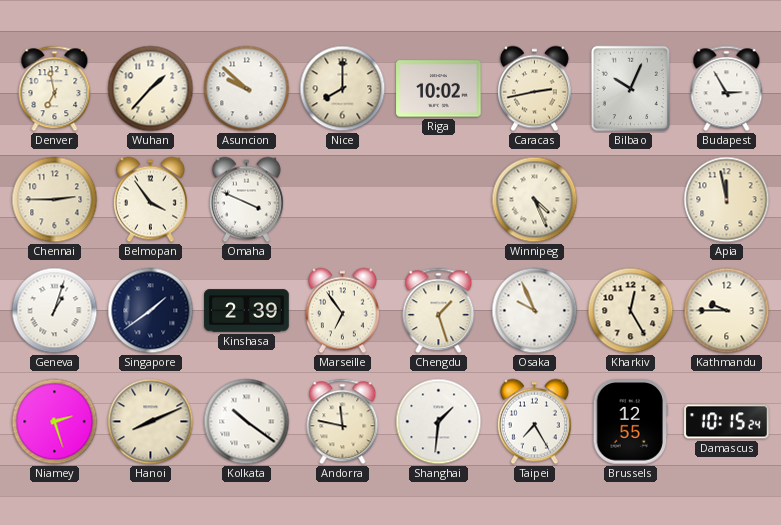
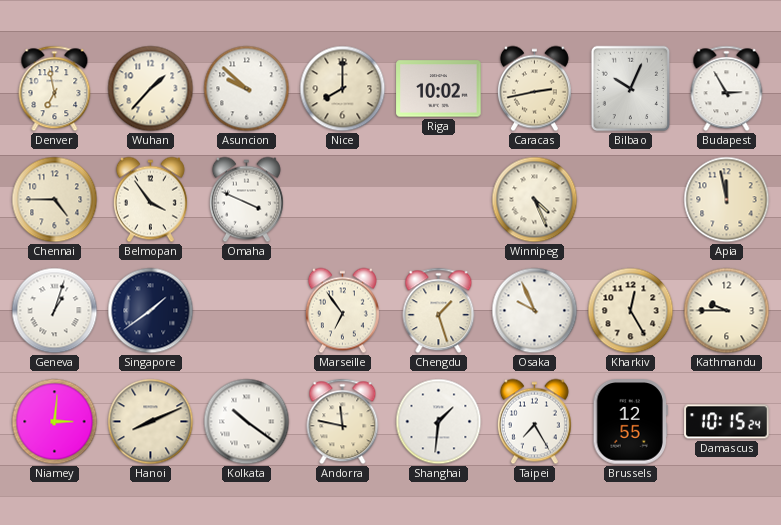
Chennai: 2:45 -> 4:45 (55, 200)
Kinshasa: 2:39 -> none (247, 311)
Niamey: 2:27 -> 3:01 (55, 422)
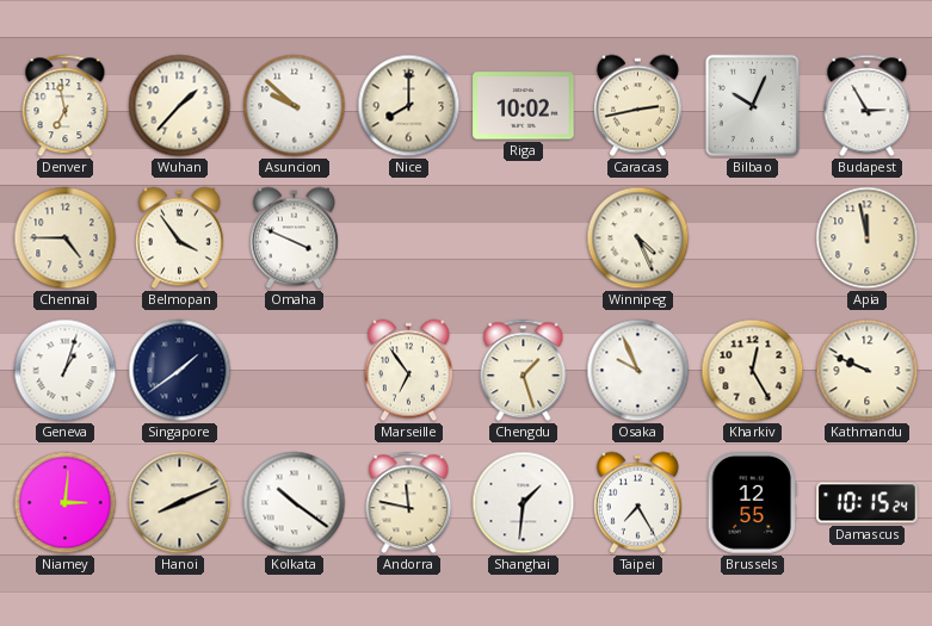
Kathmandu: 9:45 -> 9:49 (868, 371)
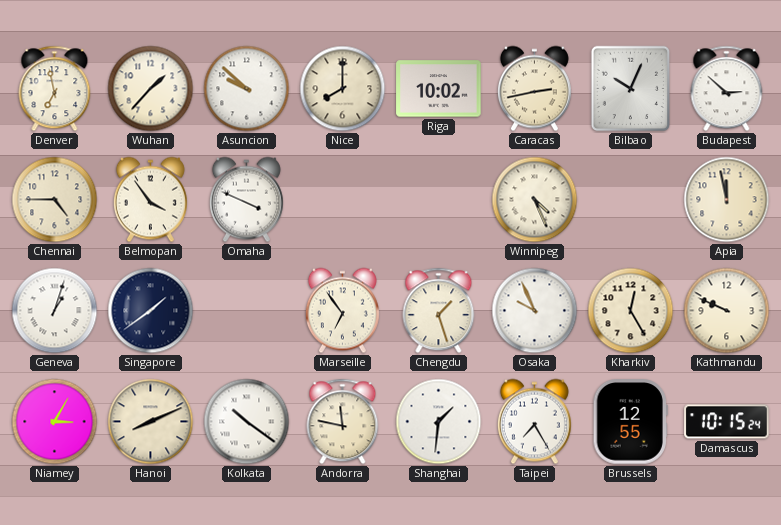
Budapest: 2:55 -> 2:52 (727, 89)
Niamey: 3:01 -> 3:05 (55, 422)
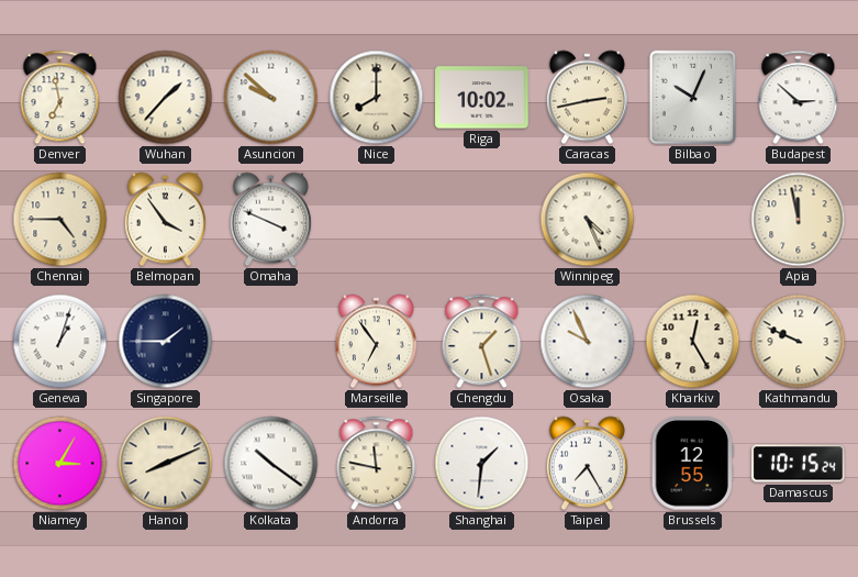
Singapore: 1:39 -> 1:45 (166, 342)
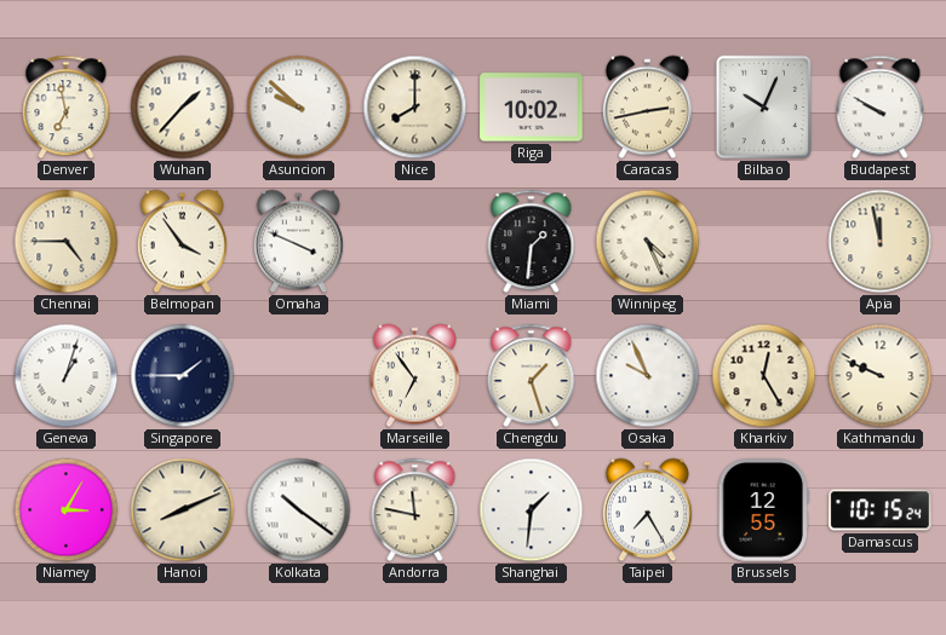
Budapest: 2:52 -> 9:50 (881, 108)
Miami: none -> 1:31 (532, 242)
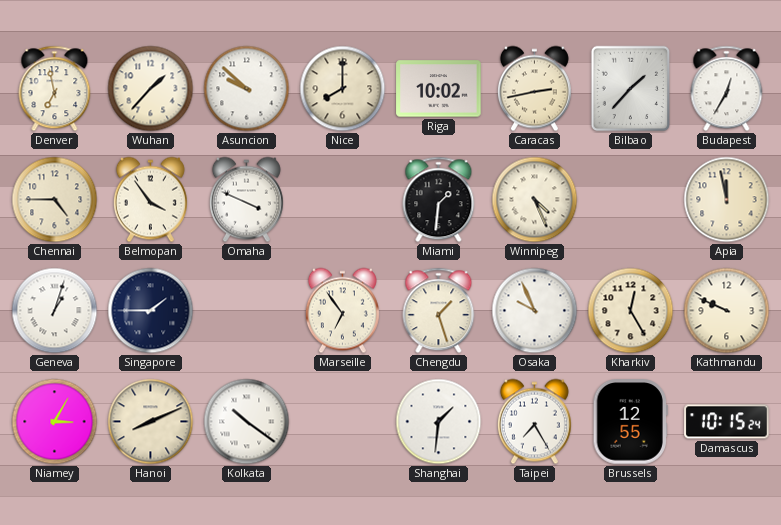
Bilbao: 10:04 -> 1:37 (631, 89)
Budapest: 9:50 -> 12:35 (727, 89)
Andorra: 11:47 -> none (415, 510)
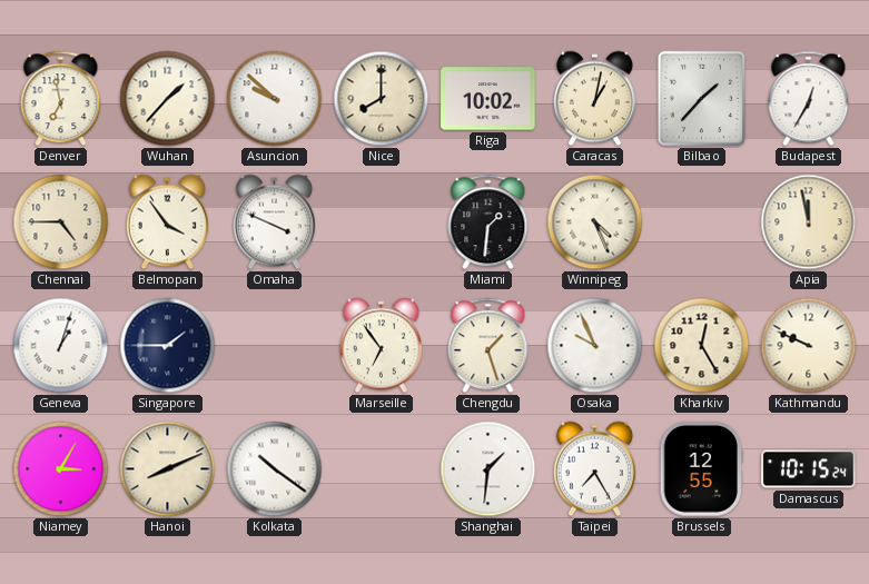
Caracas: 2:43 -> 1:02 (594, 99)
